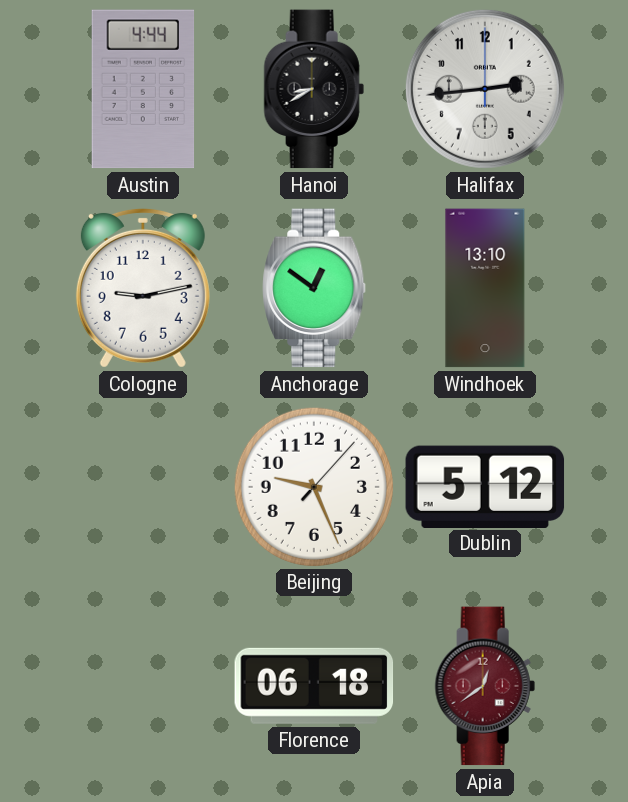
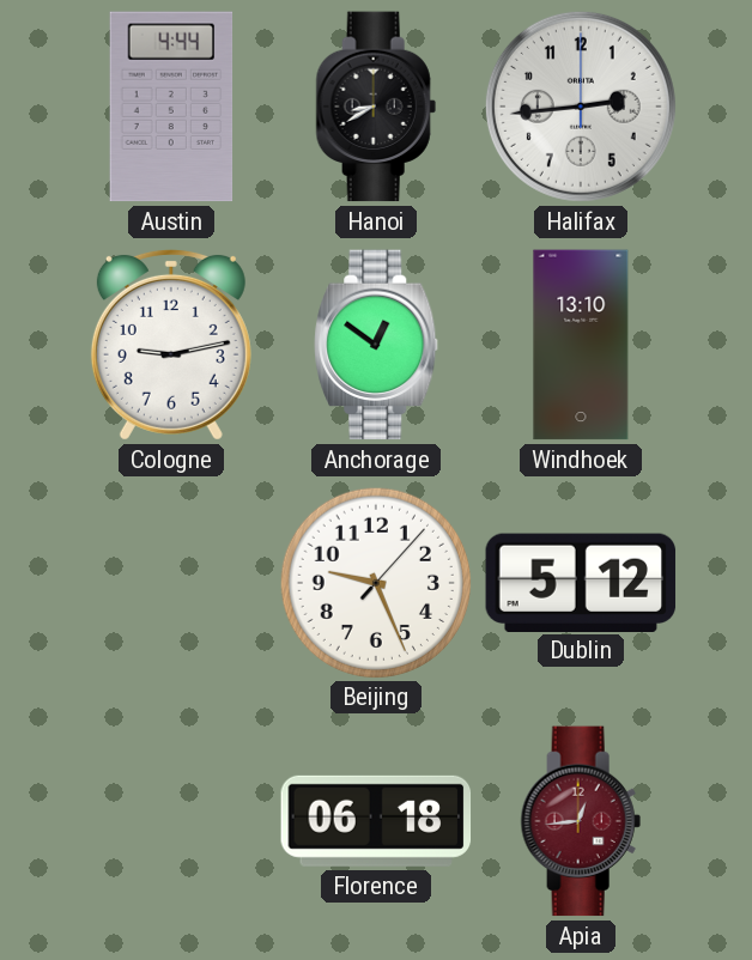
Apia: 12:39 -> 12:44 (581, 821)
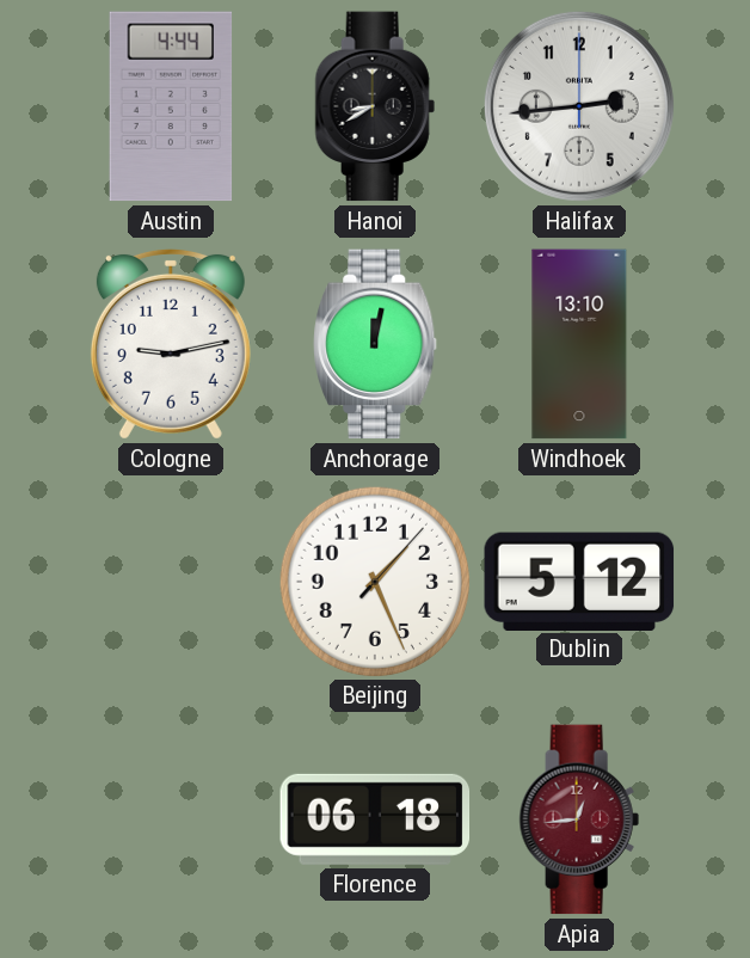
Anchorage: 12:51 -> 12:02 (375, 344)
Beijing: 9:26 -> 1:26 (374, 581)
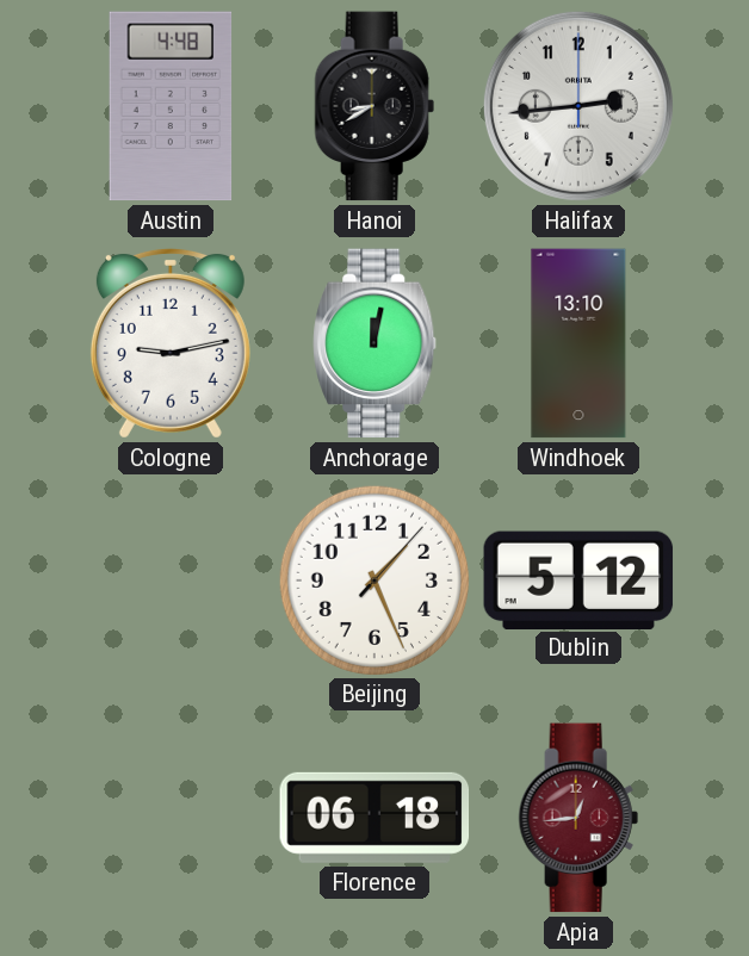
Austin: 4:44 -> 4:48 (171, 106)
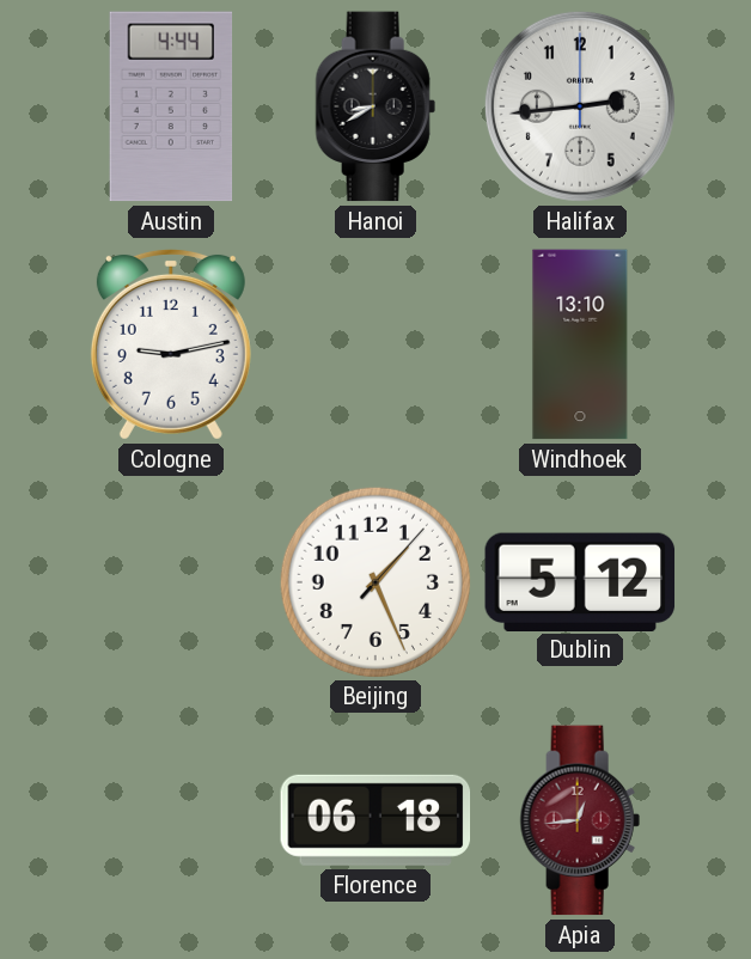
Austin: 4:48 -> 4:44 (171, 106)
Anchorage: 12:02 -> none (374, 343)
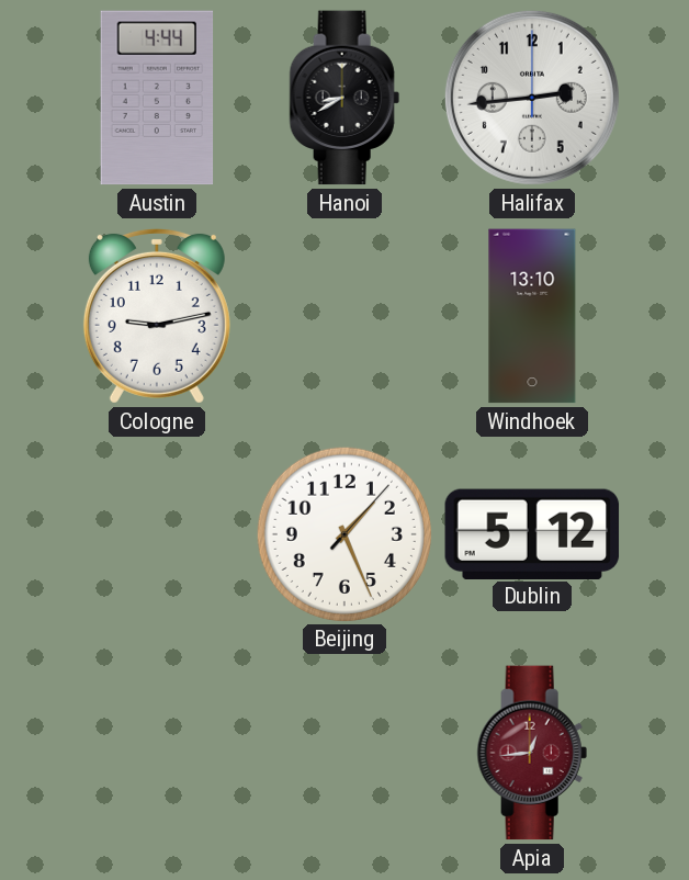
Florence: 06:18 -> none (375, 820)
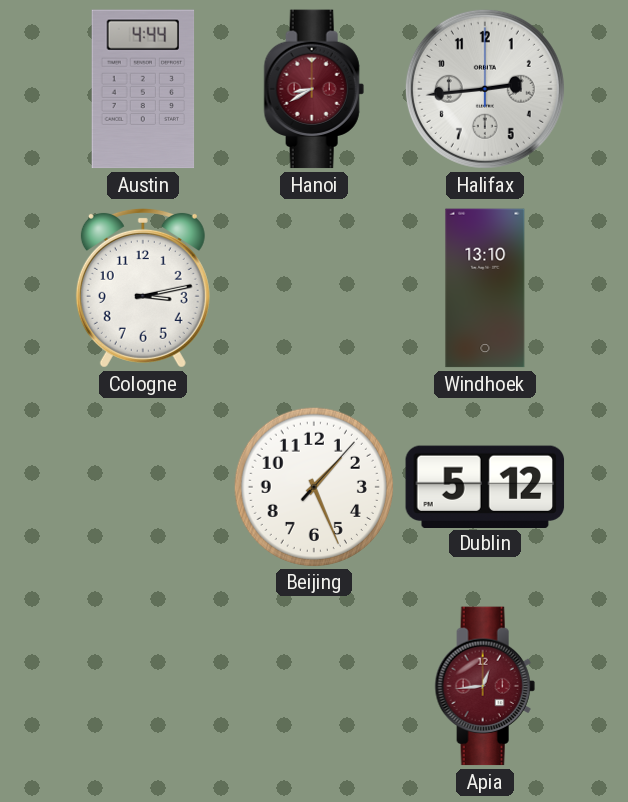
Hanoi dial: black -> burgundy (314, 89)
Cologne: 9:13 -> 3:13 (143, 288)
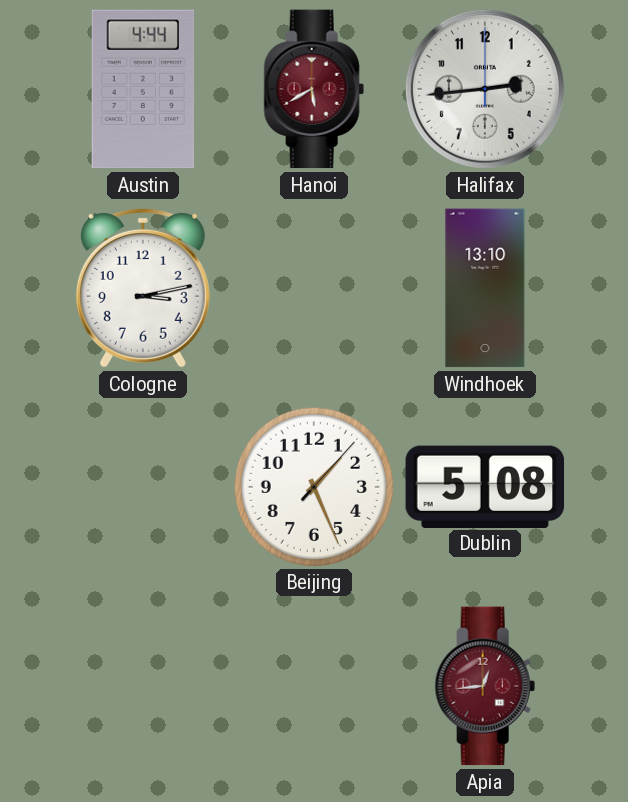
Hanoi: 8:40 -> 5:40 (314, 89)
Dublin: 5:12 -> 5:08 (485, 486)
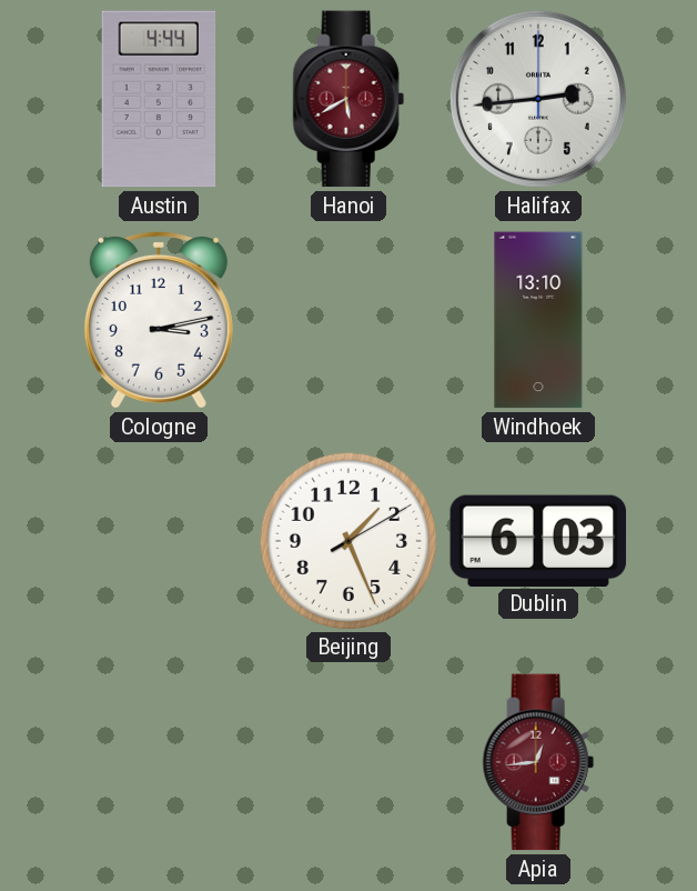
Beijing: 1:26:07 -> 1:26:10 (347, 540)
Dublin: 5:08 -> 6:03 (538, 540)
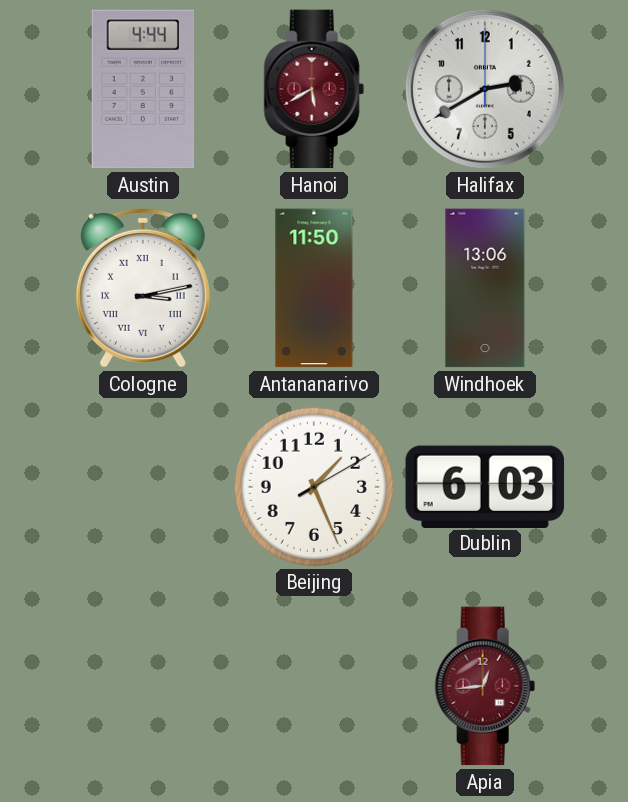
Halifax: 2:44 -> 2:40 (485, 89)
Cologne numerals: Arabic -> Roman (143, 288)
Antananarivo: none -> 11:50 (314, 288)
Windhoek: 13:10 -> 13:06 (485, 288)
